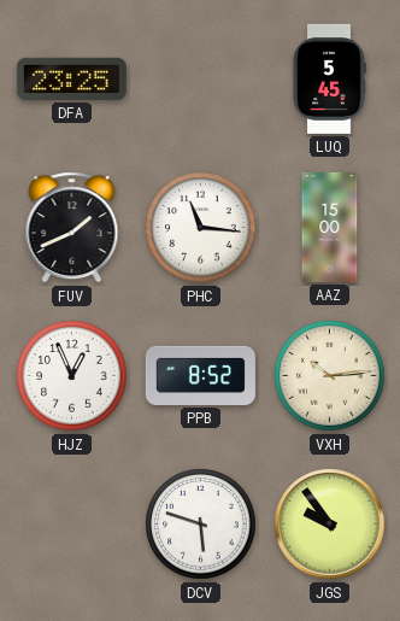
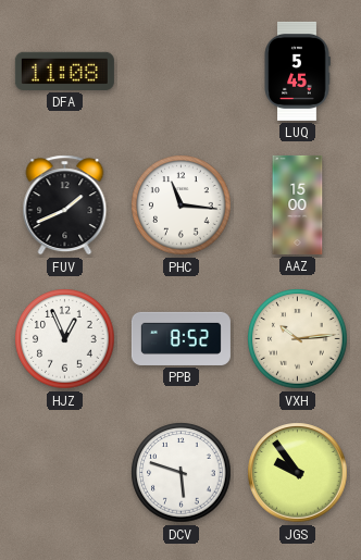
DFA: 23:25 -> 11:08 (64, 71)
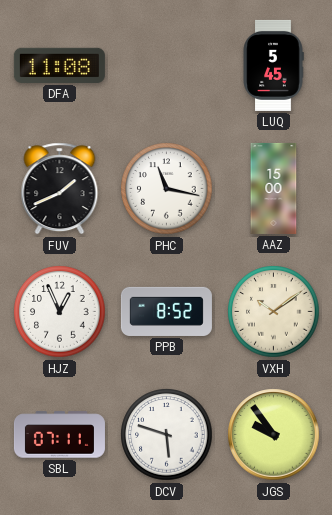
PHC: 11:16 -> 11:17 (167, 189)
VXH: 10:14 -> 10:09 (274, 312)
SBL: none -> 07:11 (59, 435)
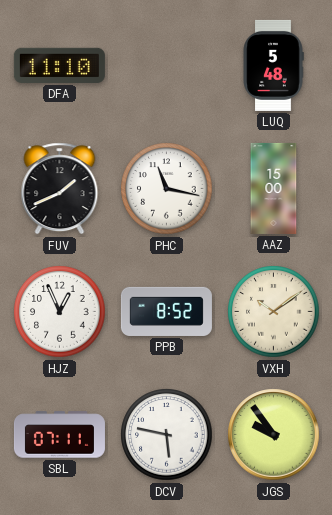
DFA: 11:08 -> 11:10 (59, 65)
LUQ: 5:45 -> 5:48 (273, 65)
DCV: 5:48 -> 5:47 (167, 435)
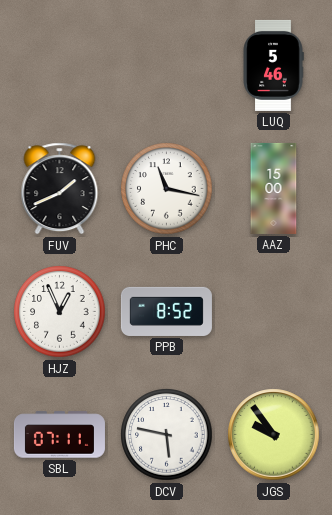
DFA: 11:10 -> none (59, 65)
LUQ: 5:48 -> 5:46 (273, 65)
VXH: 10:09 -> none (274, 312)
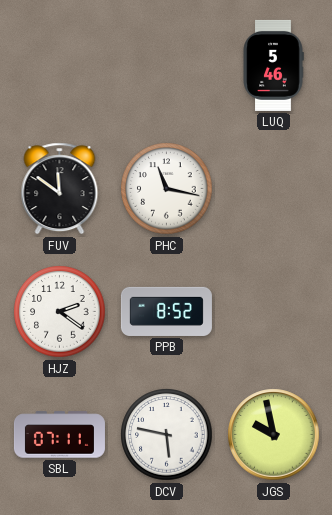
FUV: 1:41 -> 11:51 (60, 189)
AAZ: 15:00 -> none (274, 188)
HJZ: 12:56 -> 2:21 (60, 312)
JGS: 9:54 -> 9:58 (274, 435)
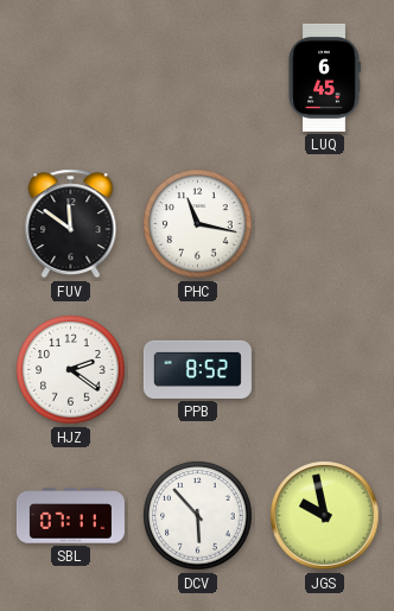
LUQ: 5:46 -> 6:45 (324, 77)
DCV: 5:47 -> 5:53 (198, 516)
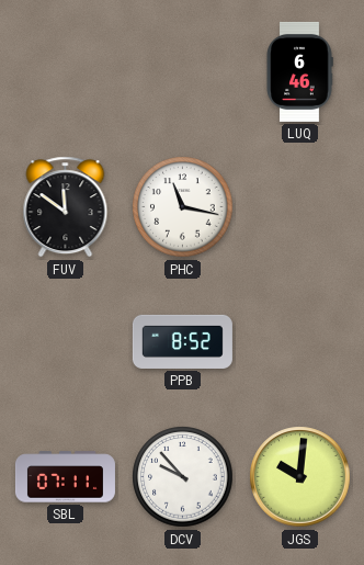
LUQ: 6:45 -> 6:46 (299, 71)
HJZ: 2:21 -> none (71, 370)
DCV: 5:53 -> 9:53 (183, 477)
JGS: 9:58 -> 10:01 (300, 477)
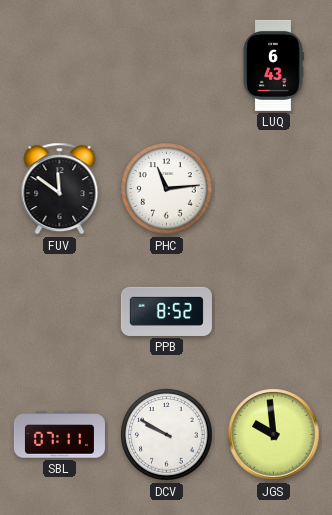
LUQ: 6:46 -> 6:43 (273, 65)
PHC: 11:17 -> 11:14 (167, 189)
DCV: 9:53 -> 9:50 (167, 435)
JGS: 10:01 -> 9:59 (274, 435)
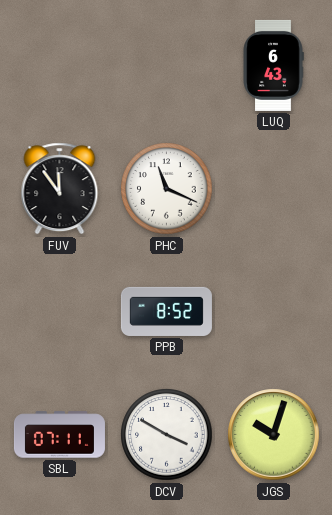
FUV: 11:51 -> 11:54 (60, 189)
PHC: 11:14 -> 11:19 (167, 189)
DCV: 9:50 -> 3:50 (167, 435)
JGS: 9:59 -> 10:03 (274, 435)
